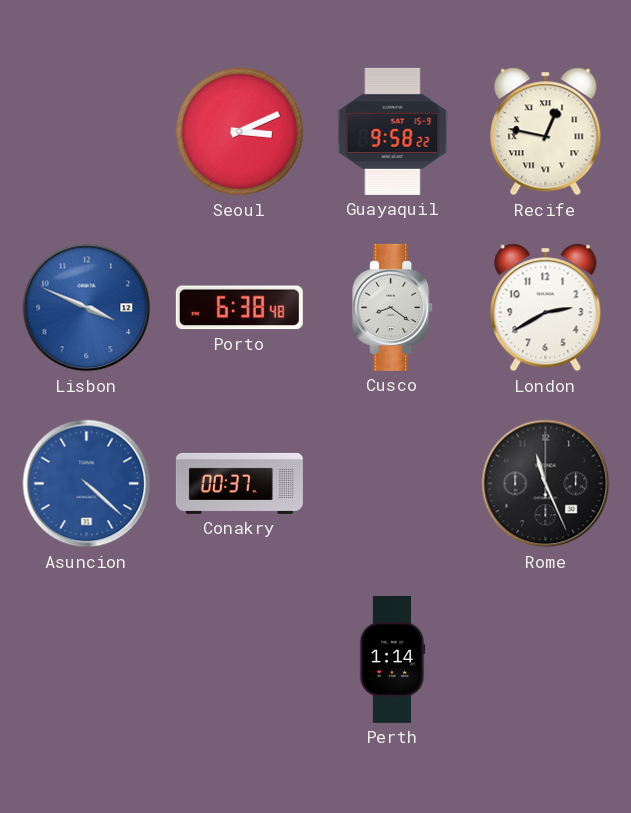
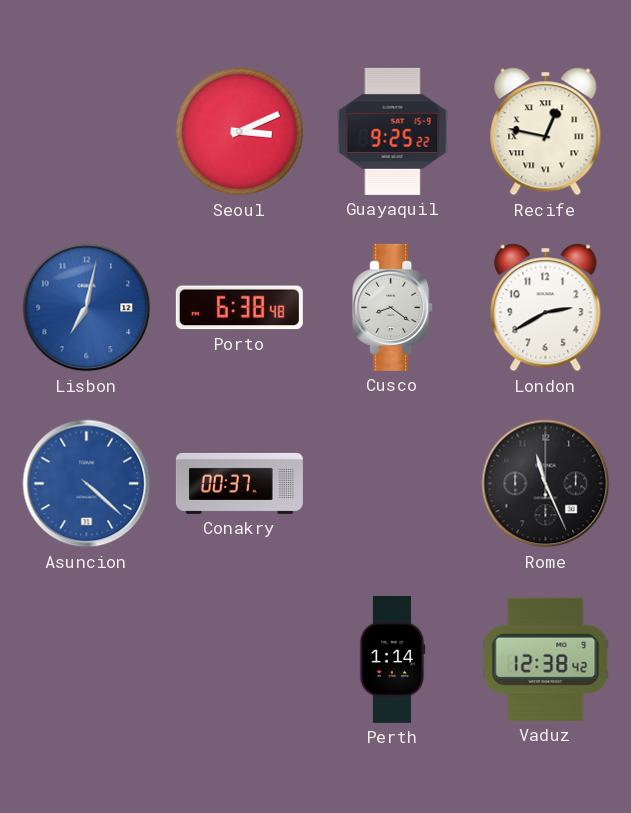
Guayaquil: 9:58 -> 9:25 (393, 131)
Lisbon: 3:49 -> 7:02 (87, 308)
Vaduz: none -> 12:38 (546, 659)
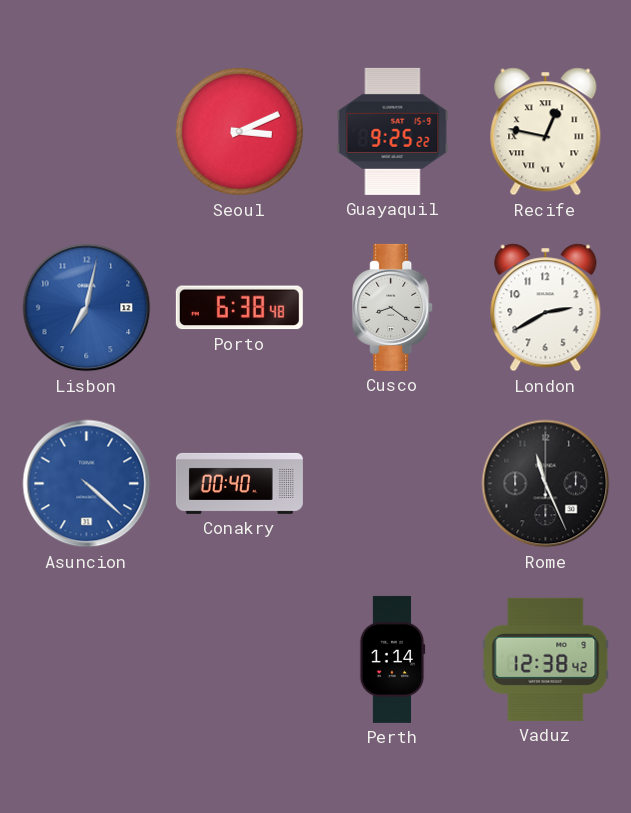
Conakry: 00:37 -> 00:40 (239, 483)
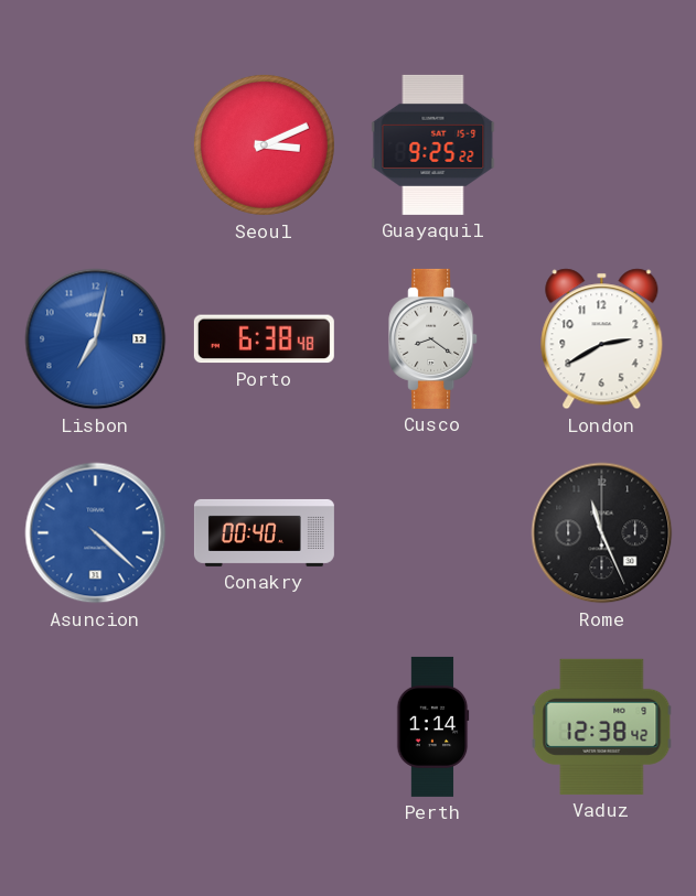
Recife: 12:47 -> none (546, 132)
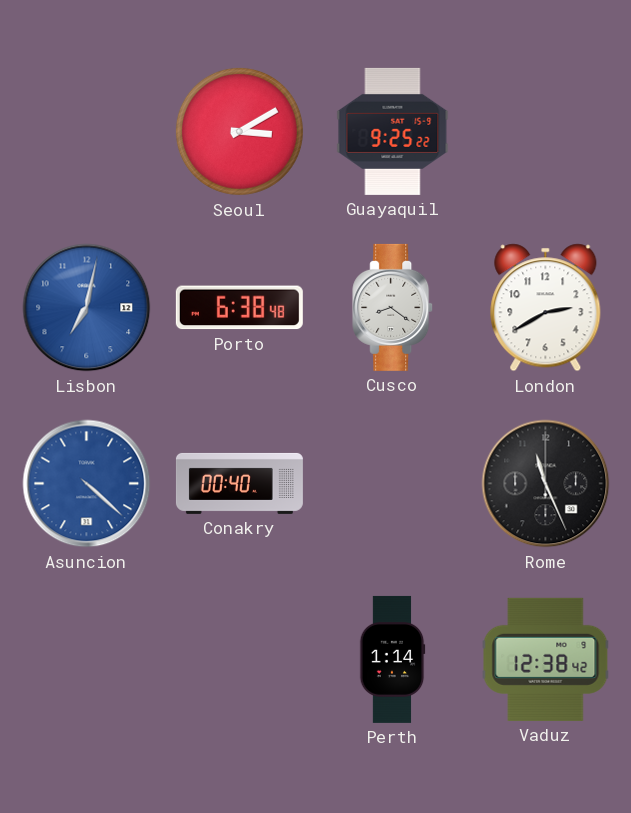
Seoul: 3:11 -> 3:10 (239, 131)
